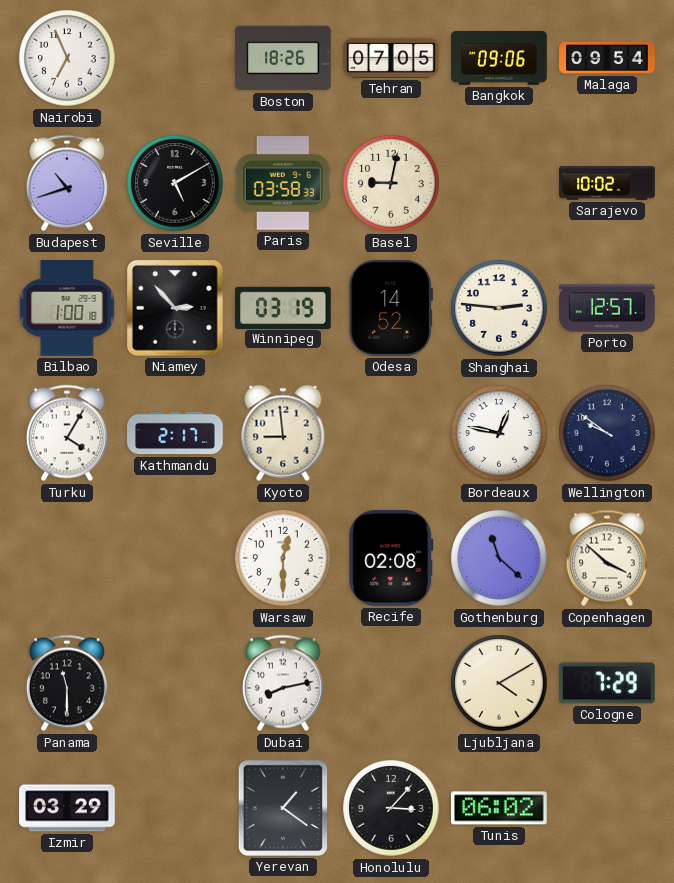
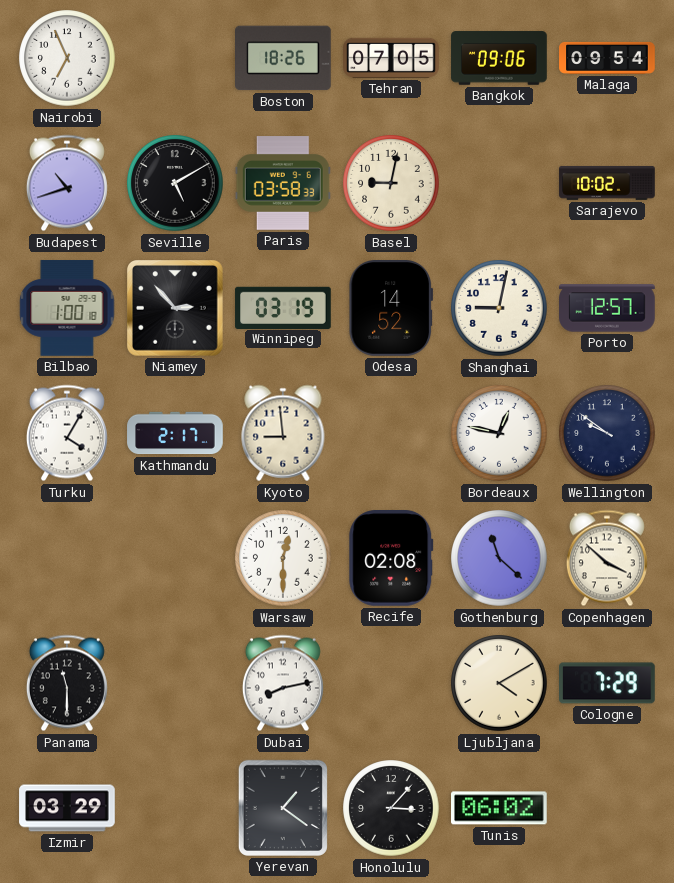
Shanghai: 2:46 -> 9:02 (499, 308)
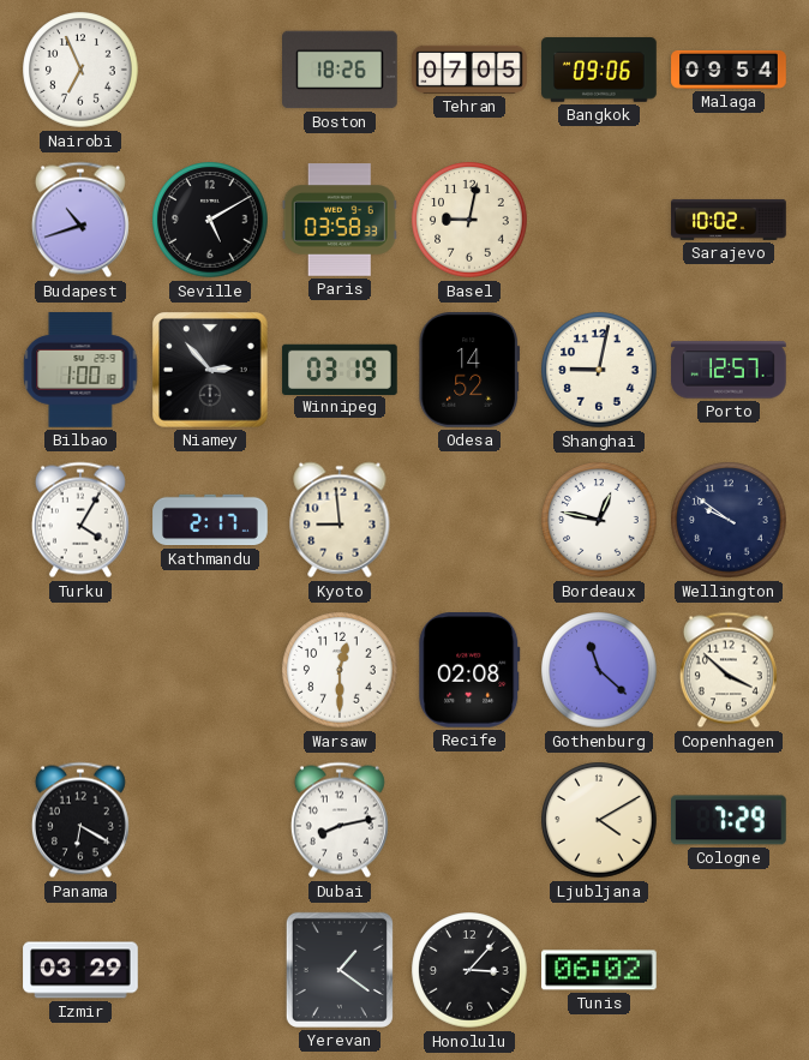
Panama: 11:30 -> 6:20 (80, 820)
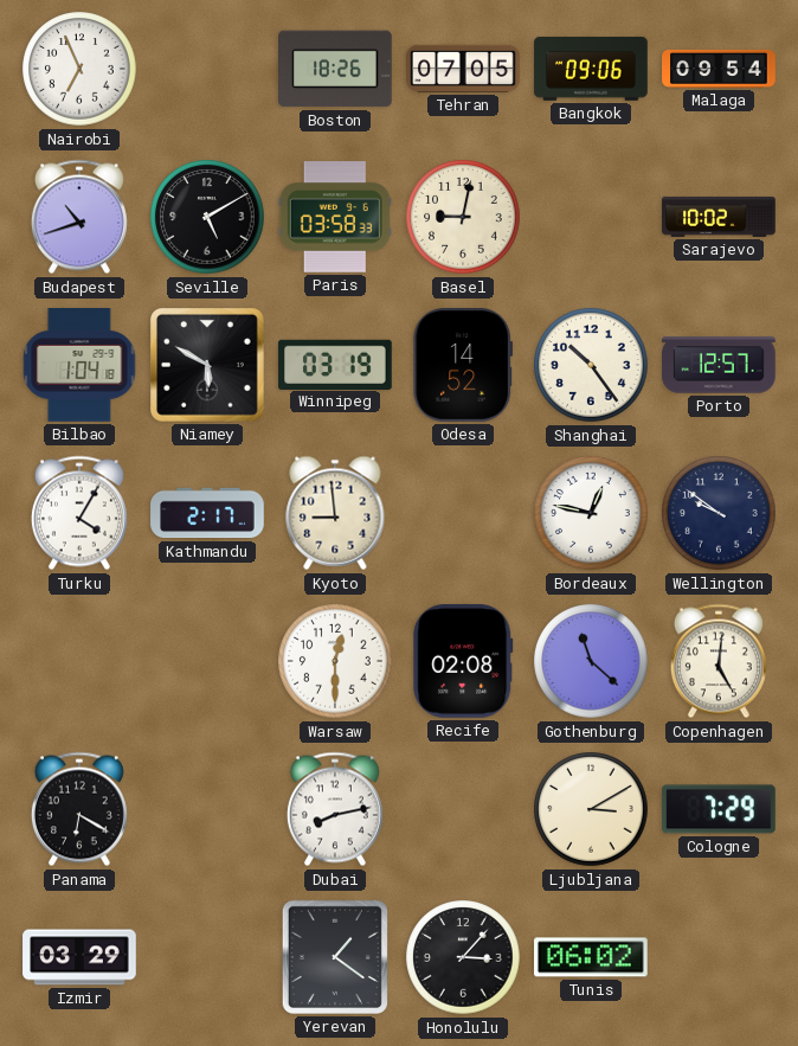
Bilbao: 1:00 -> 1:04 (79, 365)
Niamey: 2:53 -> 5:50 (208, 366)
Shanghai: 9:02 -> 10:24 (591, 365)
Copenhagen: 3:52 -> 5:01 (719, 661)
Ljubljana: 4:10 -> 3:10 (591, 809)
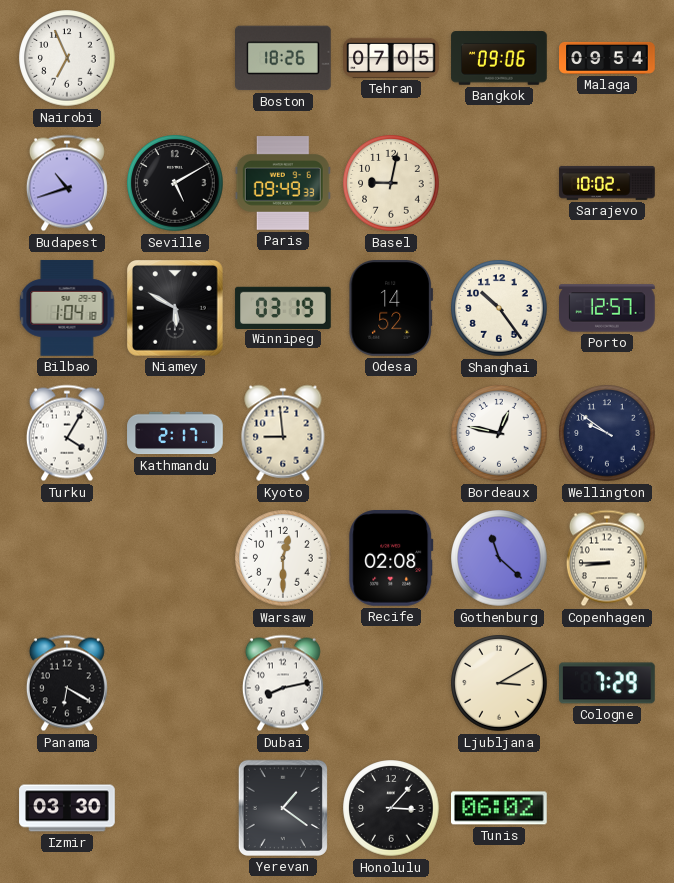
Paris: 03:58 -> 09:49 (283, 183)
Copenhagen: 5:01 -> 8:45 (607, 558)
Izmir: 03:29 -> 03:30 (67, 808)
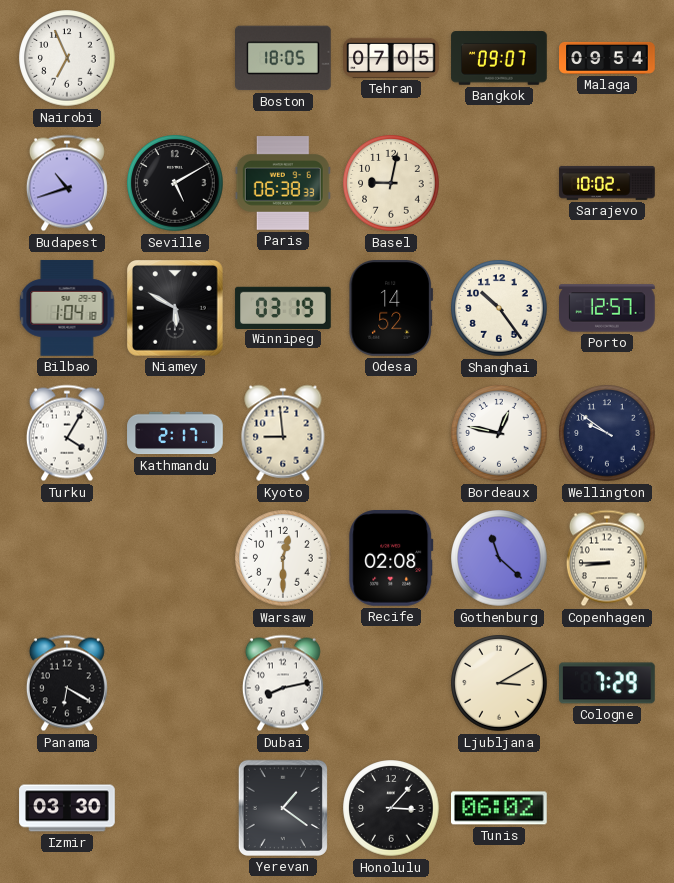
Boston: 18:26 -> 18:05 (284, 58)
Bangkok: 09:06 -> 09:07 (499, 58)
Paris: 09:49 -> 06:38 (283, 183)
